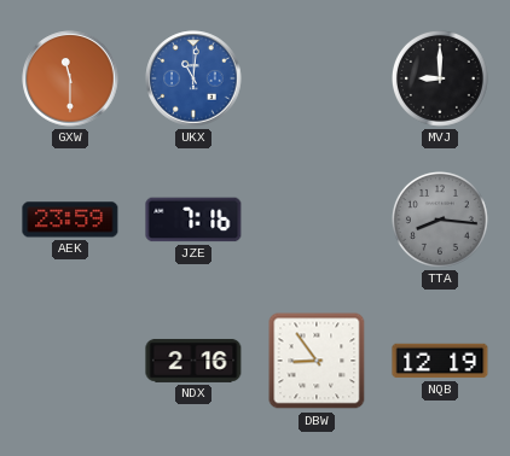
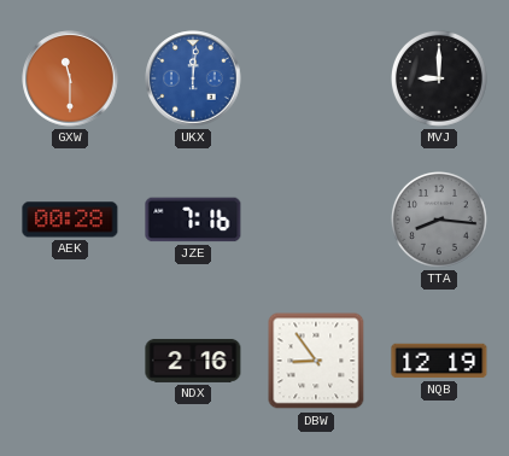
UKX: 11:01 -> 12:01 (193, 78)
AEK: 23:59 -> 00:28 (70, 220)
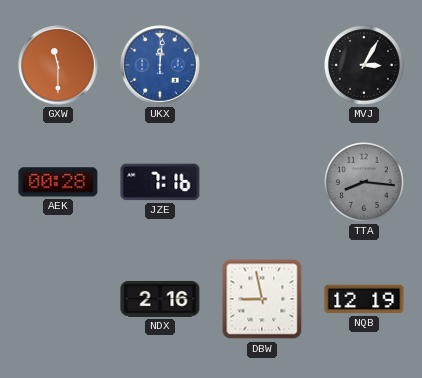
MVJ: 9:00 -> 3:05 (364, 65)
DBW: 8:54 -> 8:58 (262, 299)
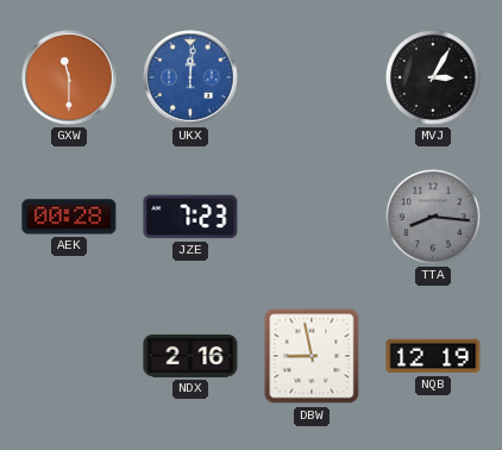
JZE: 7:16 -> 7:23 (190, 217)
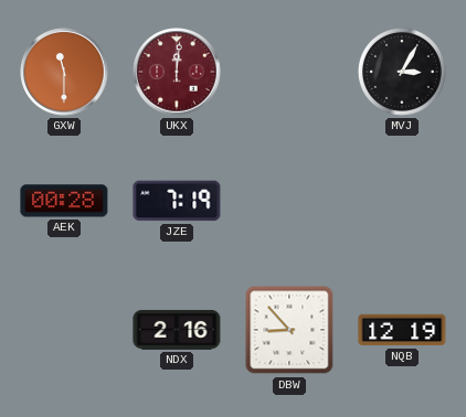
UKX dial: blue -> burgundy (177, 72)
JZE: 7:23 -> 7:19 (177, 201)
TTA: 8:16 -> none (433, 217)
DBW: 8:58 -> 8:53 (289, 330)
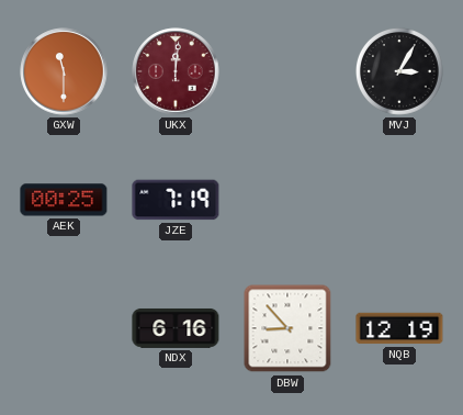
AEK: 00:28 -> 00:25 (64, 200)
NDX: 2:16 -> 6:16 (176, 328)
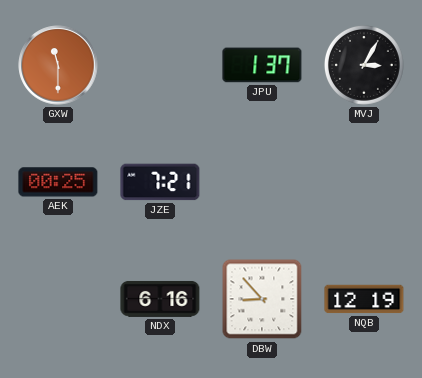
UKX: 12:01 -> none (176, 71)
JPU: none -> 1:37 (262, 65)
JZE: 7:19 -> 7:21 (160, 182)
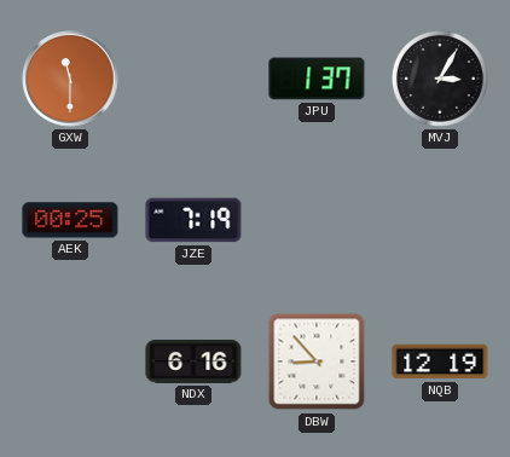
JZE: 7:21 -> 7:19 (193, 220)
